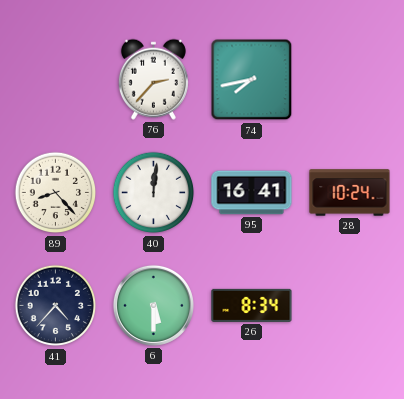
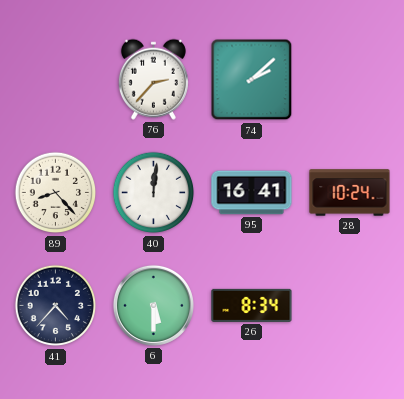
74: 7:43 -> 2:08 (252, 80)
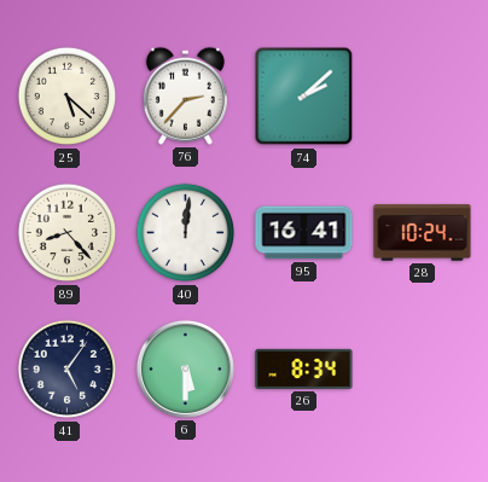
25: none -> 5:22 (68, 97)
41: 4:37 -> 5:06 (68, 370)
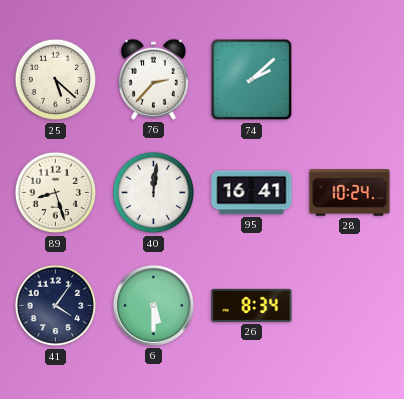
89: 8:23 -> 8:27 (56, 193)
41: 5:06 -> 4:06 (56, 306)
